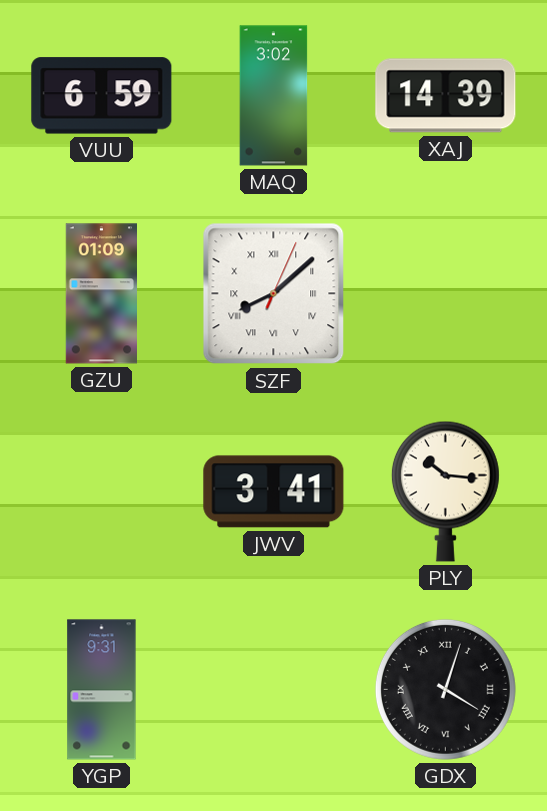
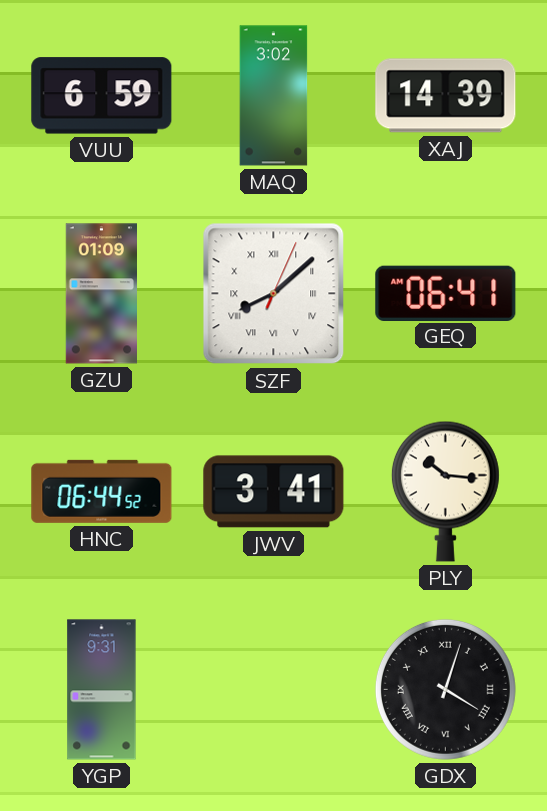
GEQ: none -> 06:41 (446, 293)
HNC: none -> 06:44 (102, 491)
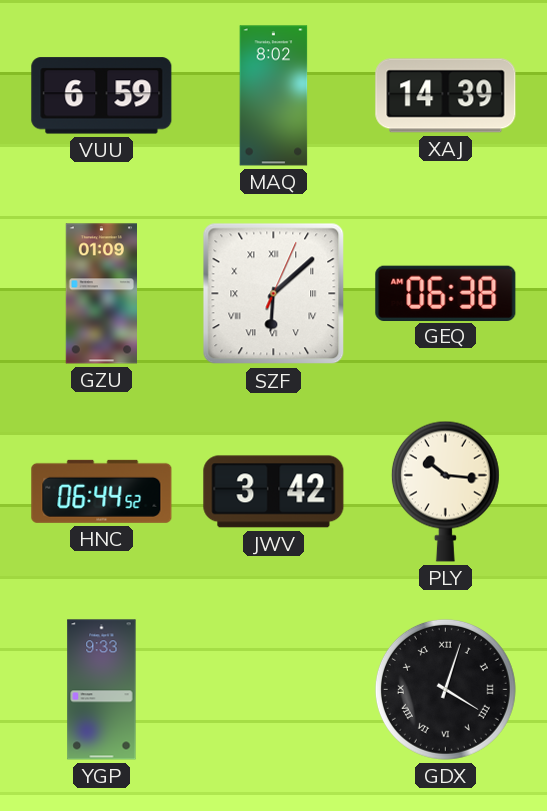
MAQ: 3:02 -> 8:02 (274, 96)
SZF: 8:08 -> 6:08 (274, 294)
GEQ: 06:41 -> 06:38 (446, 293)
JWV: 3:41 -> 3:42 (274, 492)
YGP: 9:31 -> 9:33 (102, 690)
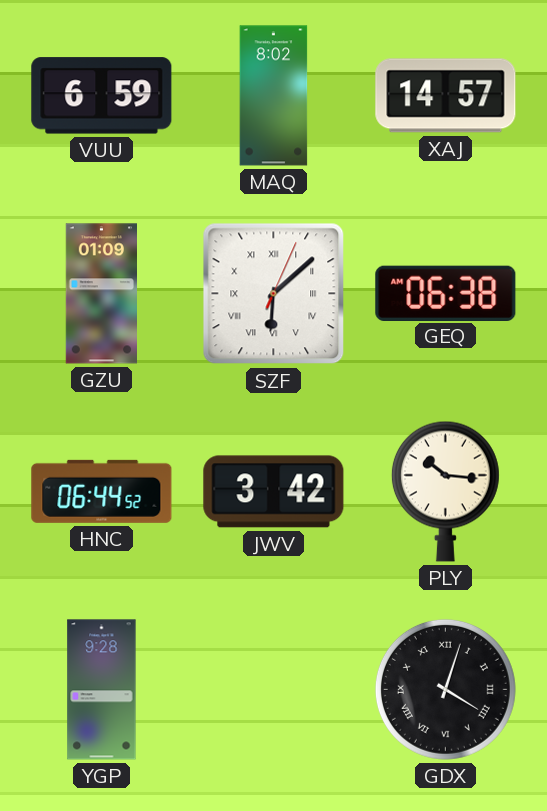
XAJ: 14:39 -> 14:57 (446, 96)
YGP: 9:33 -> 9:28 (102, 690)
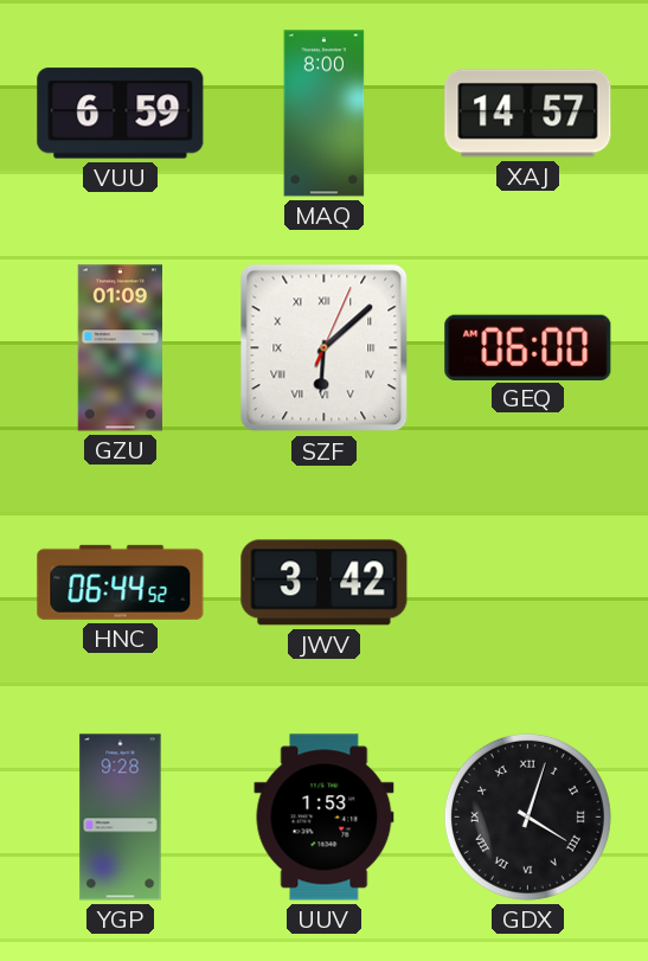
MAQ: 8:02 -> 8:00 (325, 114)
GEQ: 06:38 -> 06:00 (528, 347)
PLY: 10:16 -> none (445, 491)
UUV: none -> 1:53 (325, 818)
